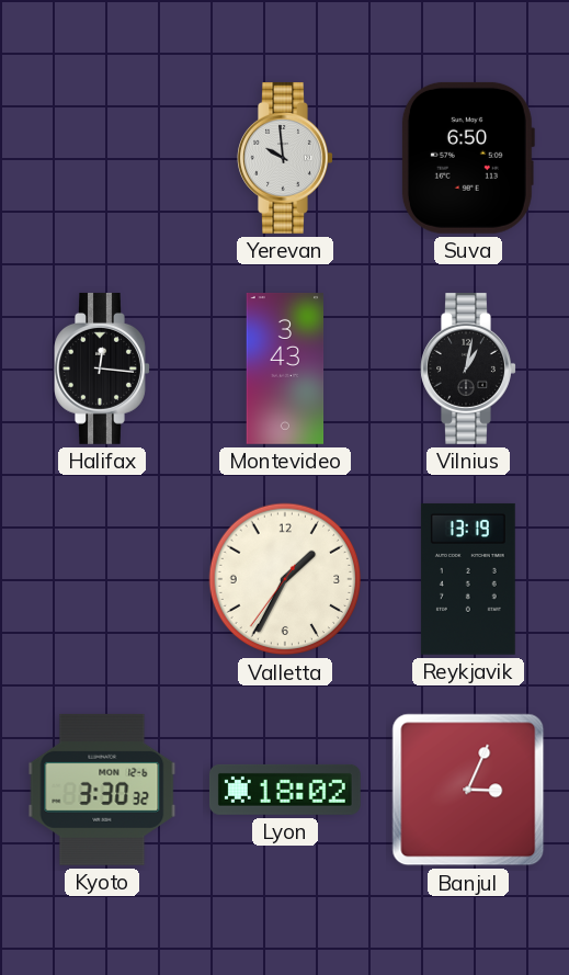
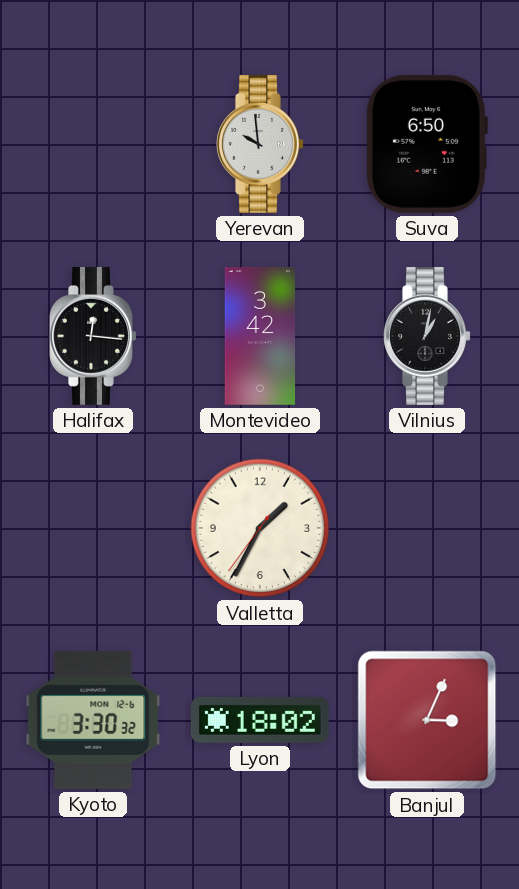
Montevideo: 3:43 -> 3:42 (260, 336)
Reykjavik: 13:19 -> none (468, 579)
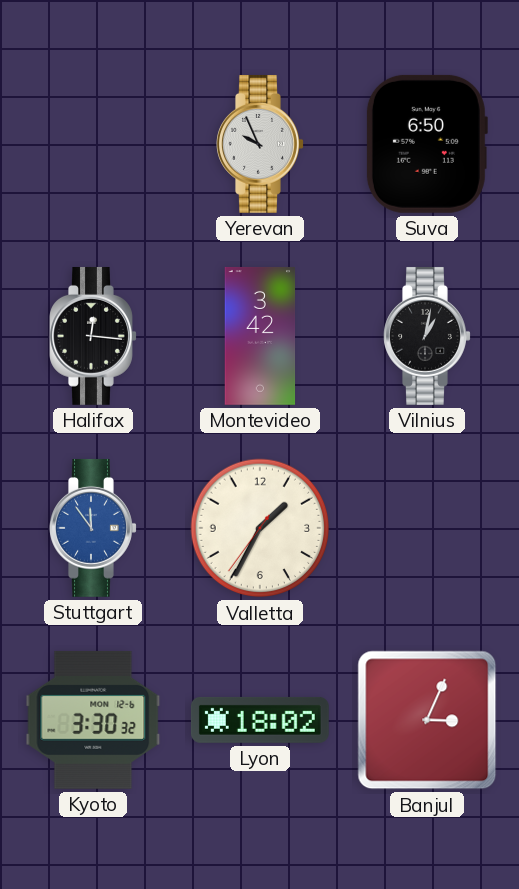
Yerevan: 9:59 -> 9:56 (260, 144)
Stuttgart: none -> 11:54 (93, 528)
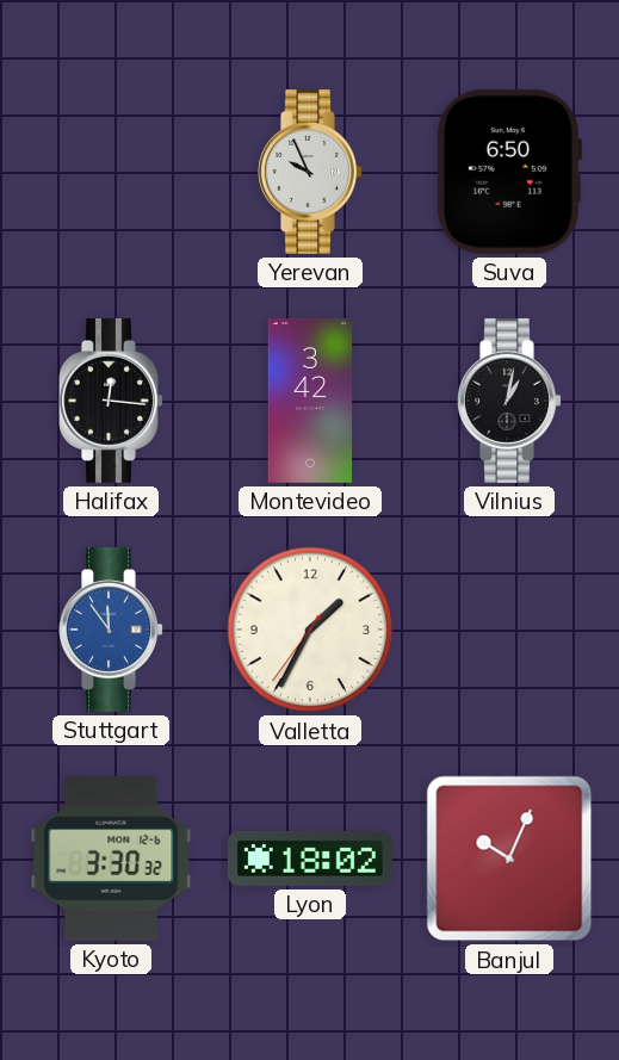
Banjul: 3:04 -> 10:04 (509, 858)
